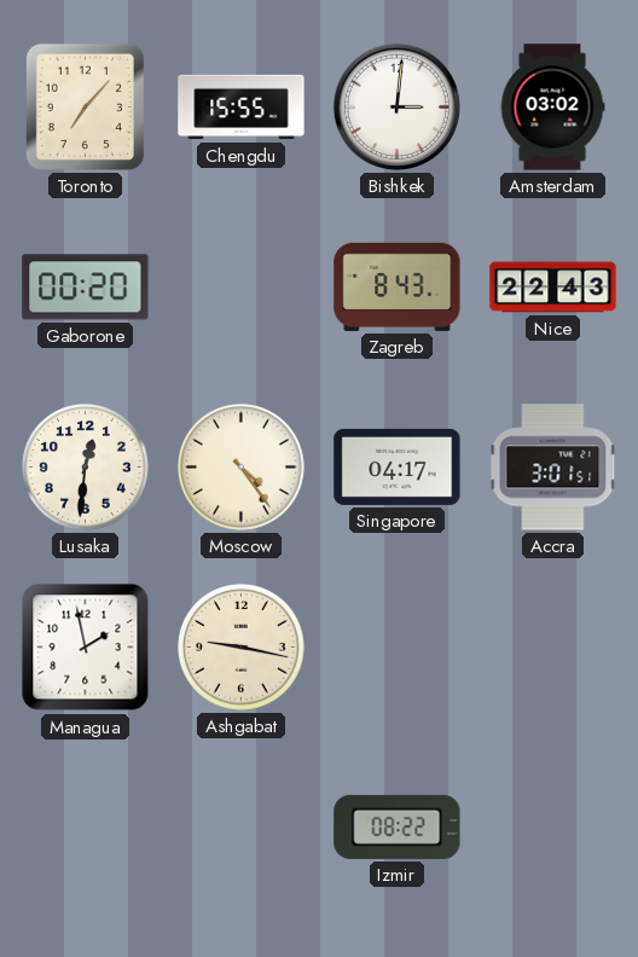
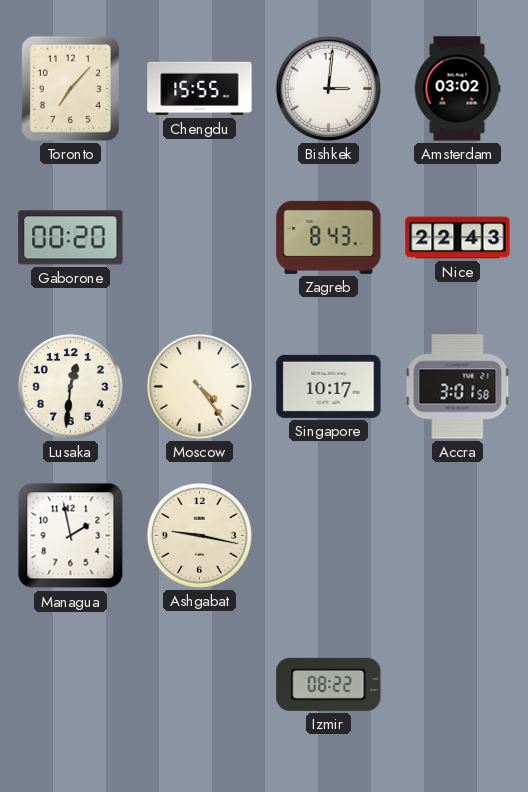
Singapore: 04:17 -> 10:17 (329, 386)
Accra: 3:01:51 -> 3:01:58 (458, 387)
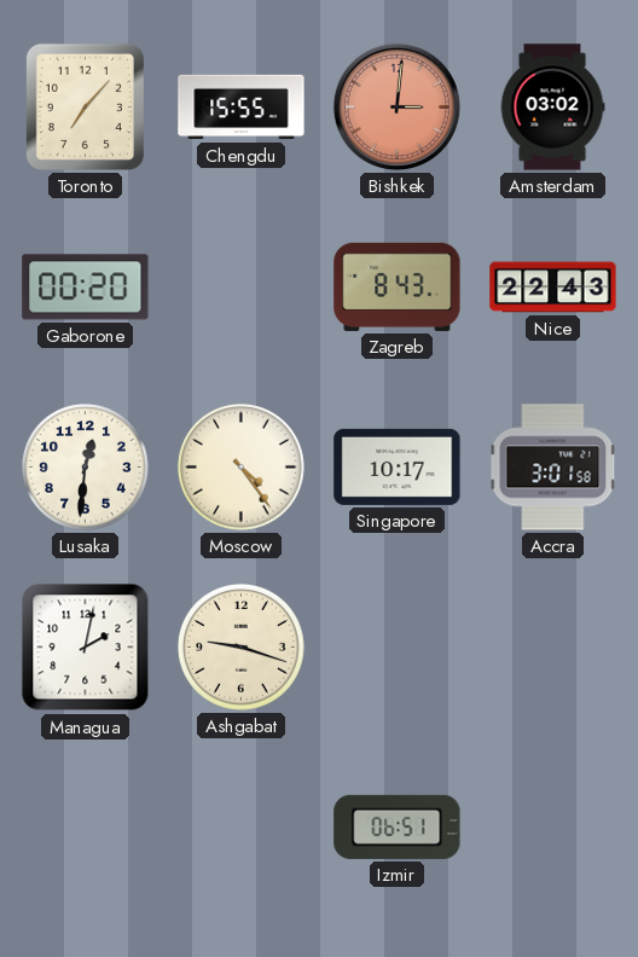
Bishkek dial: white -> salmon (396, 106)
Managua: 1:58 -> 2:02 (86, 648)
Ashgabat: 9:17 -> 9:18 (240, 646)
Izmir: 08:22 -> 06:51 (398, 826)
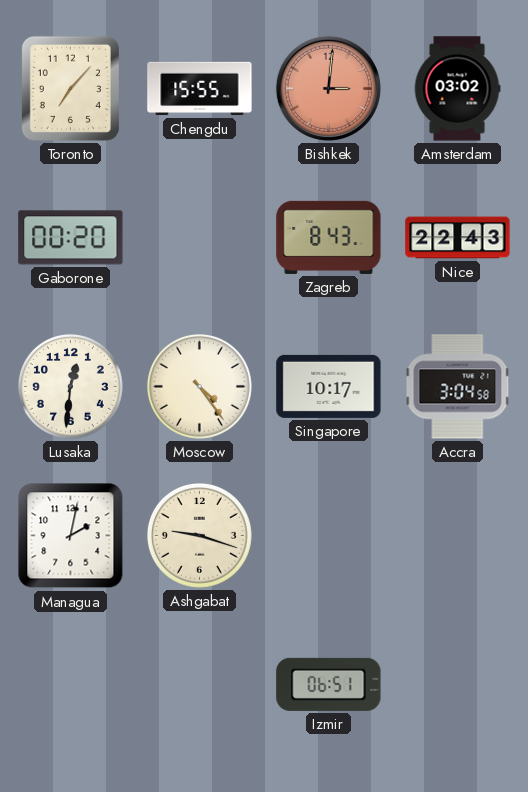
Accra: 3:01 -> 3:04 (458, 387)
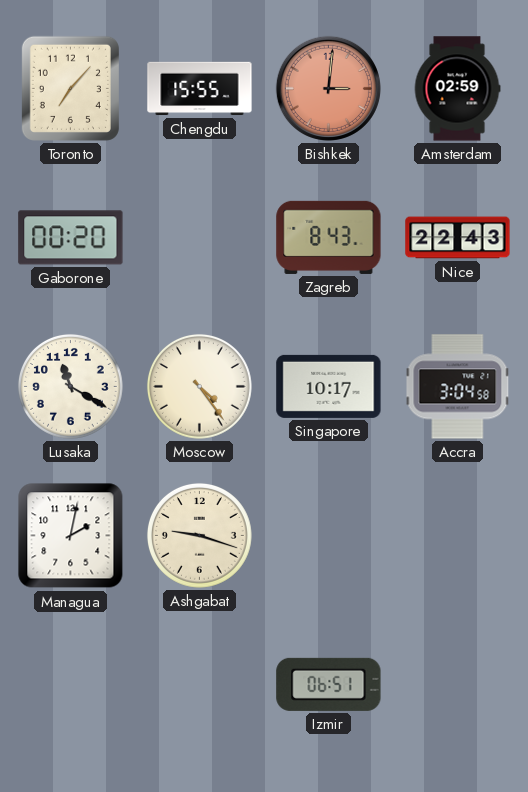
Amsterdam: 03:02 -> 02:59 (457, 89)
Lusaka: 12:31 -> 11:20 (70, 386)
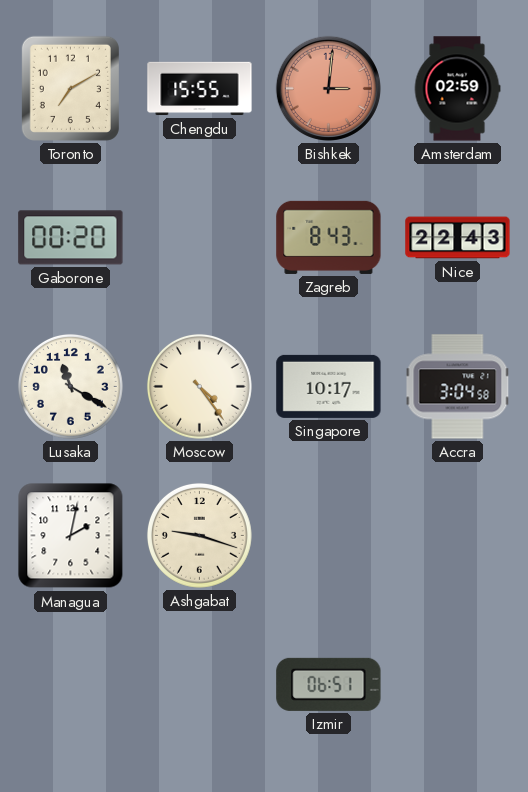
Toronto: 7:07 -> 7:10 (70, 88)
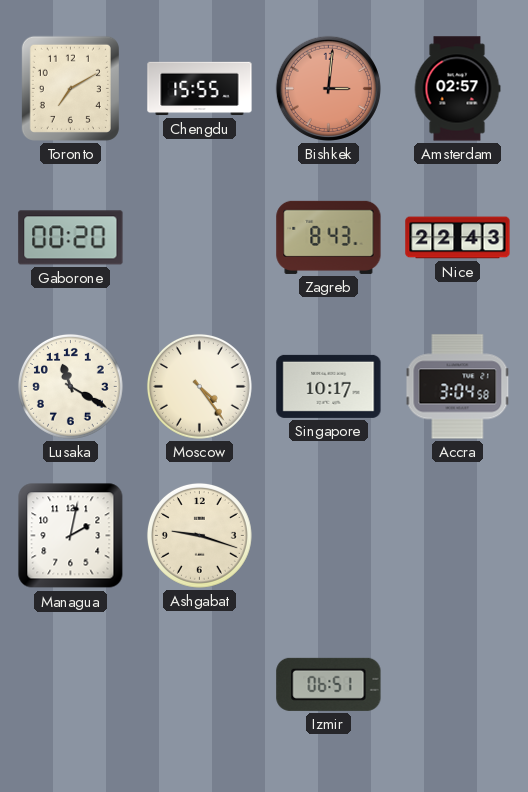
Amsterdam: 02:59 -> 02:57 (457, 89)
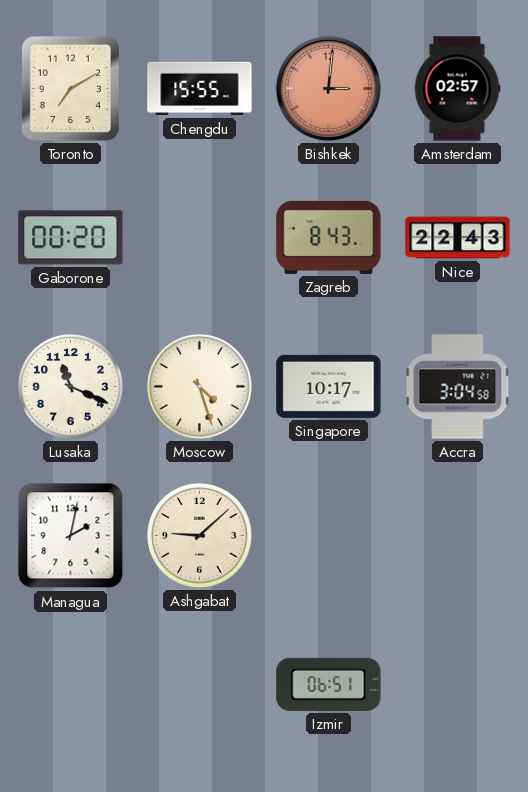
Lusaka: 11:20 -> 11:19 (70, 386)
Moscow: 4:24 -> 4:27 (199, 386)
Ashgabat: 9:18 -> 9:08 (199, 535)
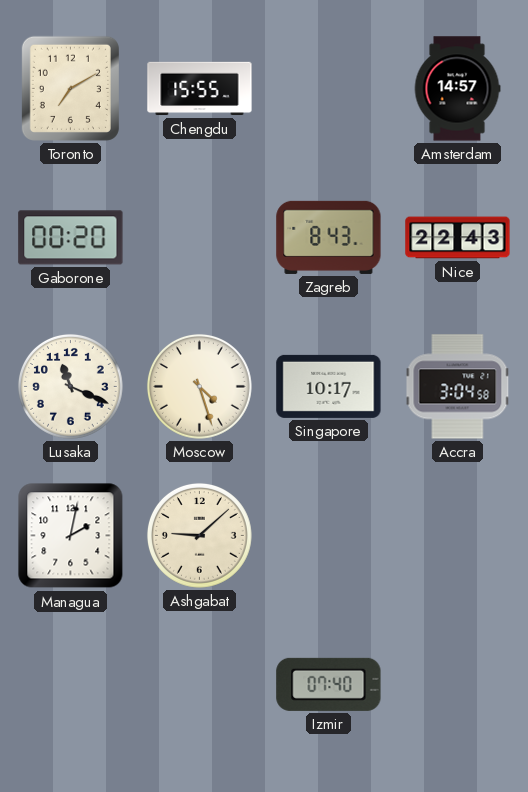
Bishkek: 3:01 -> none (328, 88)
Amsterdam: 02:57 -> 14:57 (457, 89)
Izmir: 06:51 -> 07:40 (329, 684)
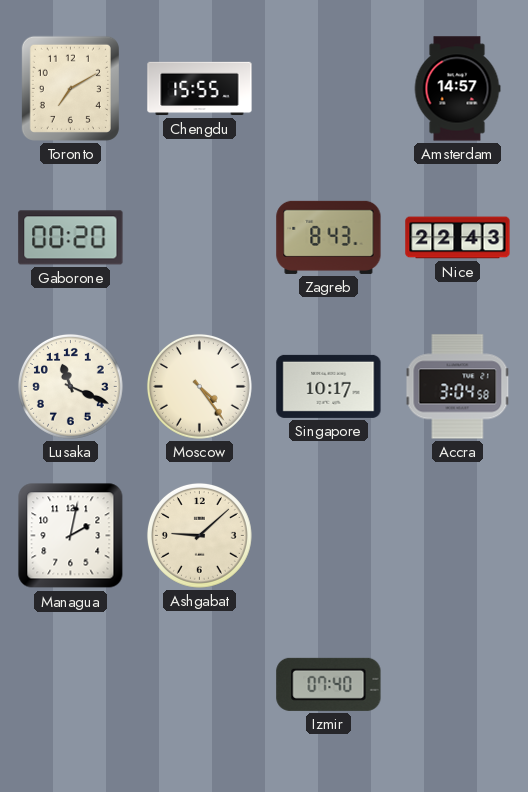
Moscow: 4:27 -> 4:24 (199, 386)
